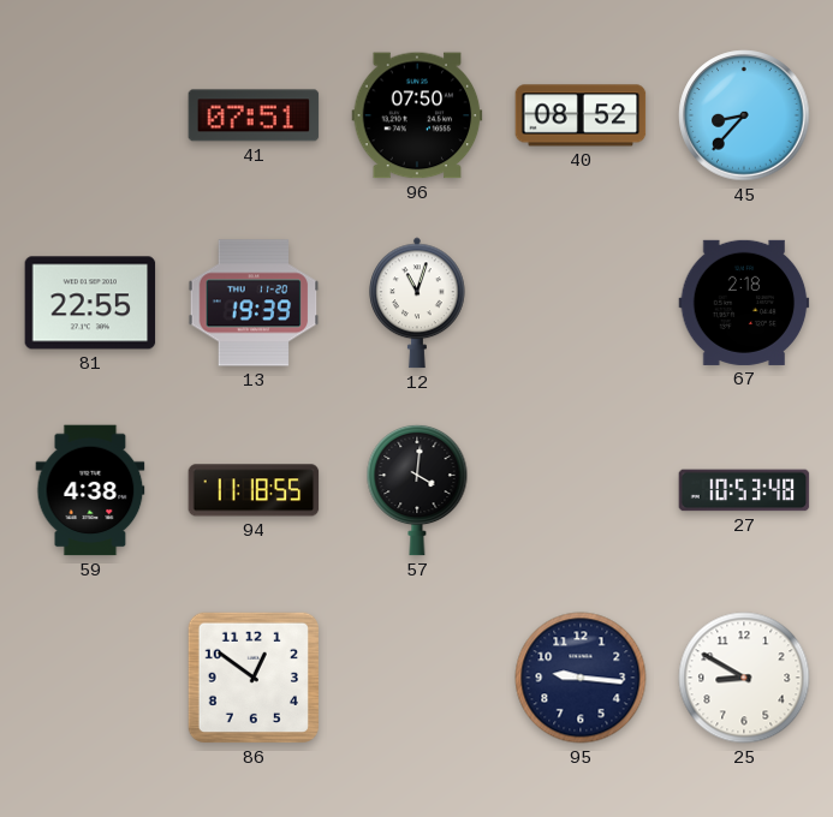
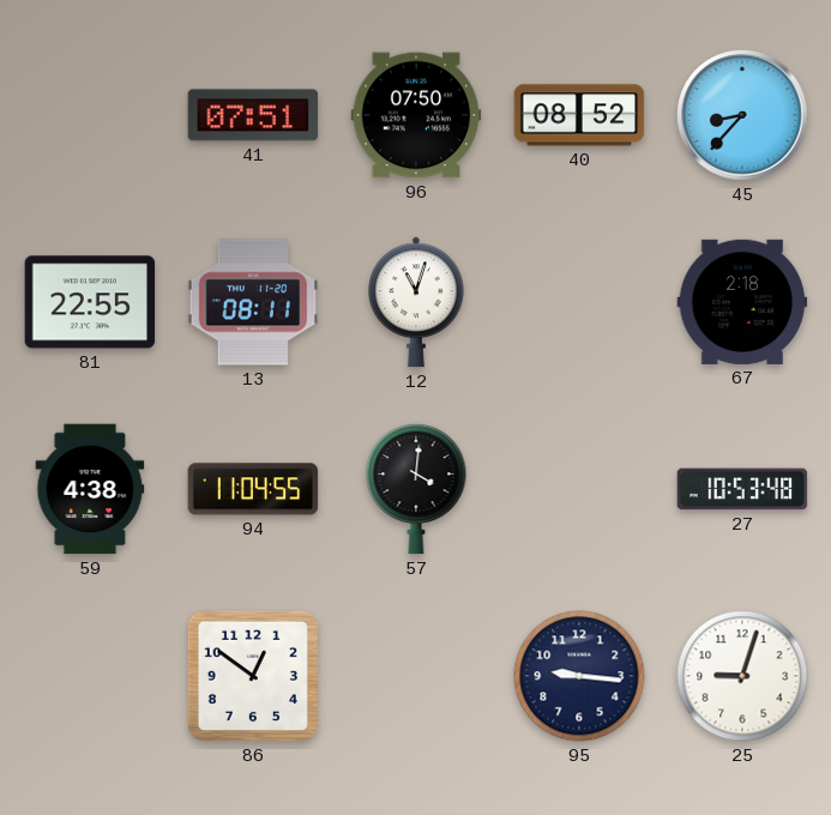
13: 19:39 -> 08:11 (253, 302)
94: 11:18 -> 11:04 (253, 489)
25: 8:50 -> 9:03 (742, 676)
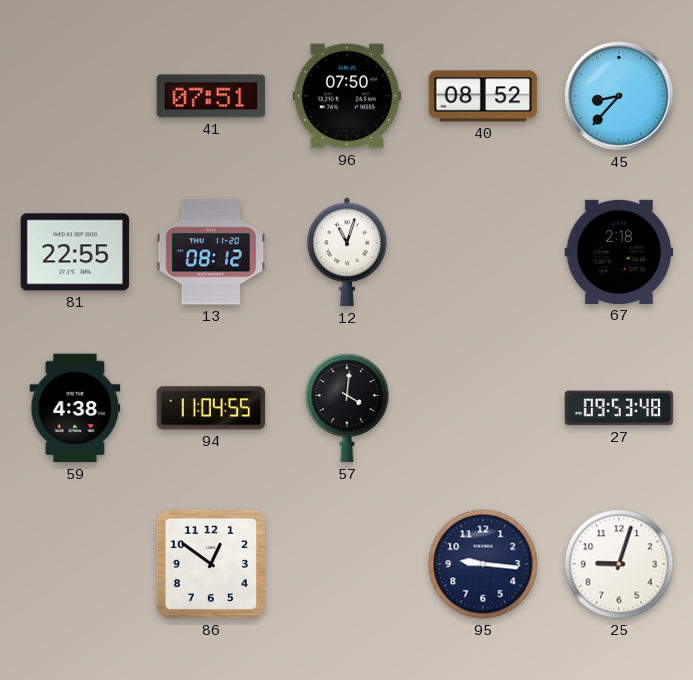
13: 08:11 -> 08:12 (211, 252)
27: 10:53 -> 09:53 (619, 408)
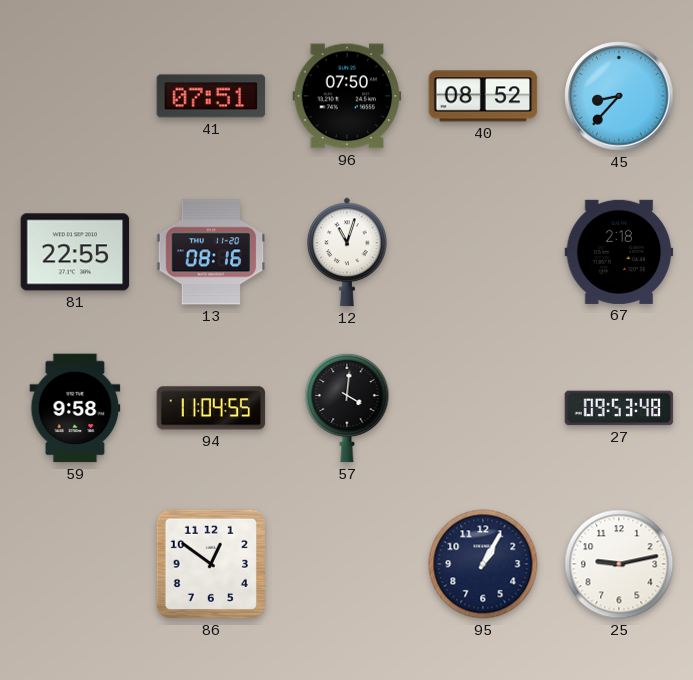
13: 08:12 -> 08:16 (211, 252)
59: 4:38 -> 9:58 (75, 408)
95: 9:16 -> 1:05 (483, 564)
25: 9:03 -> 9:13 (619, 564)
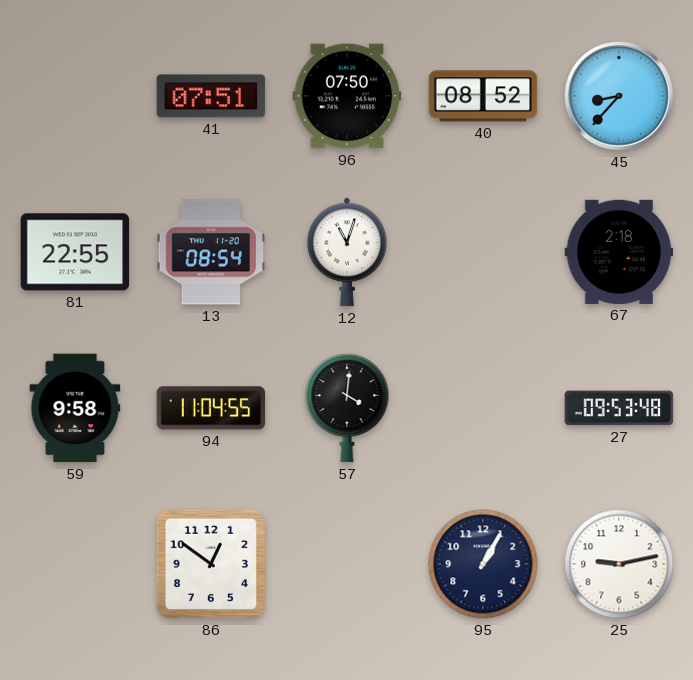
13: 08:16 -> 08:54 (211, 252)
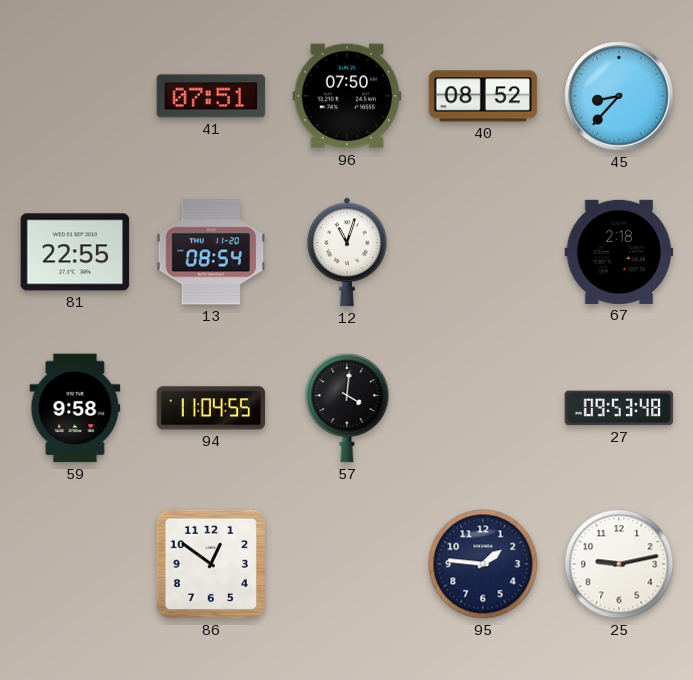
95: 1:05 -> 1:46 (483, 564)
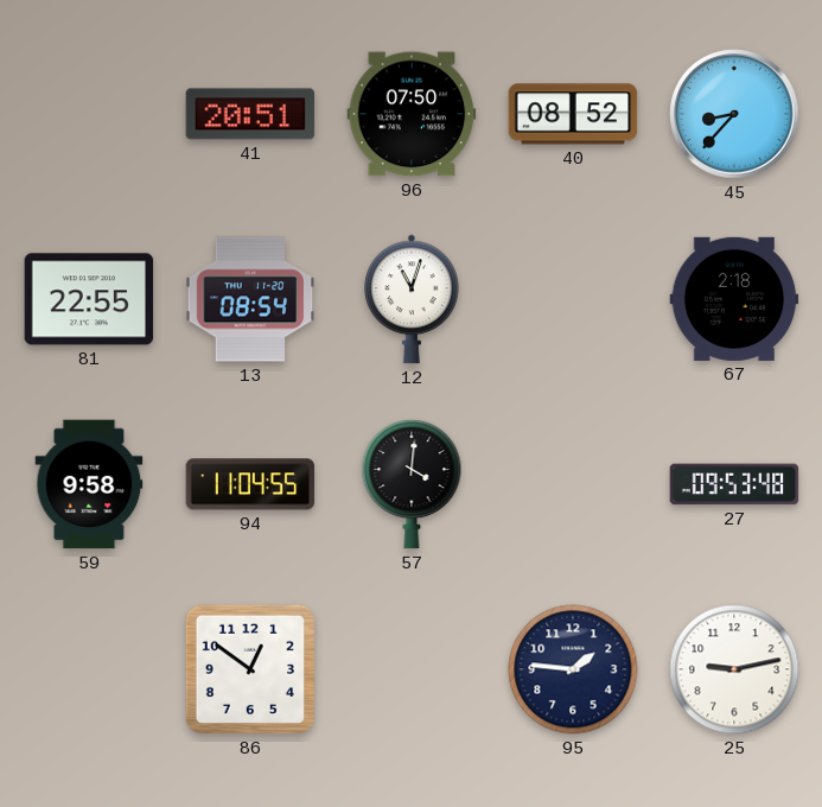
41: 07:51 -> 20:51 (250, 114)
